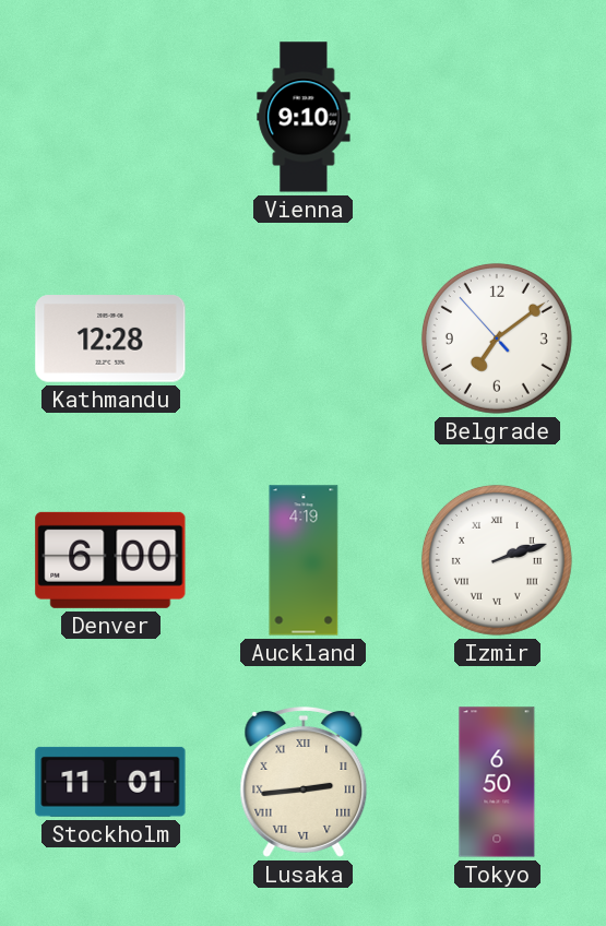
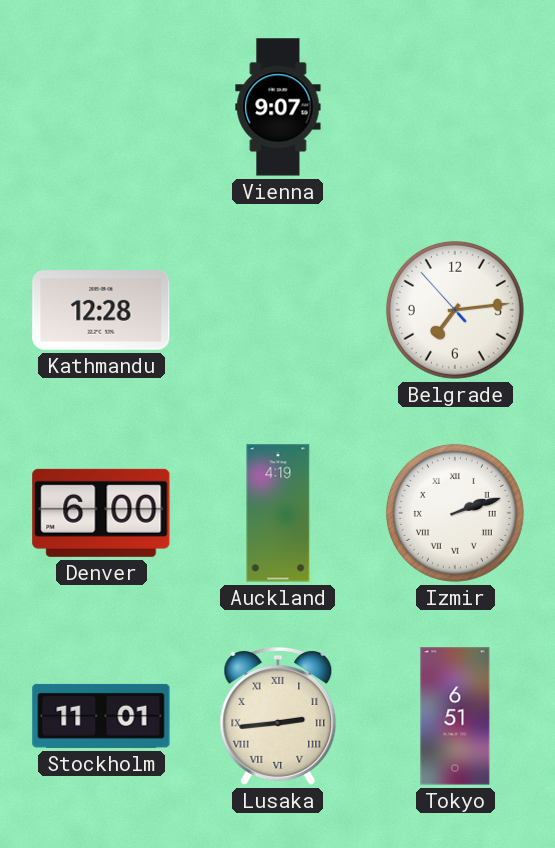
Vienna: 9:10 -> 9:07 (278, 107)
Belgrade: 7:08 -> 7:13 (455, 310)
Tokyo: 6:50 -> 6:51 (455, 716)
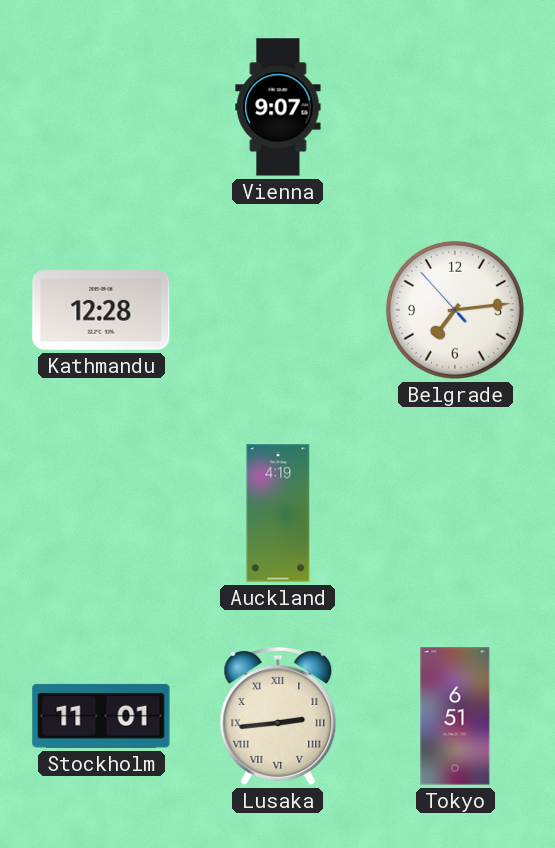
Denver: 6:00 -> none (101, 513)
Izmir: 2:12 -> none (455, 513)
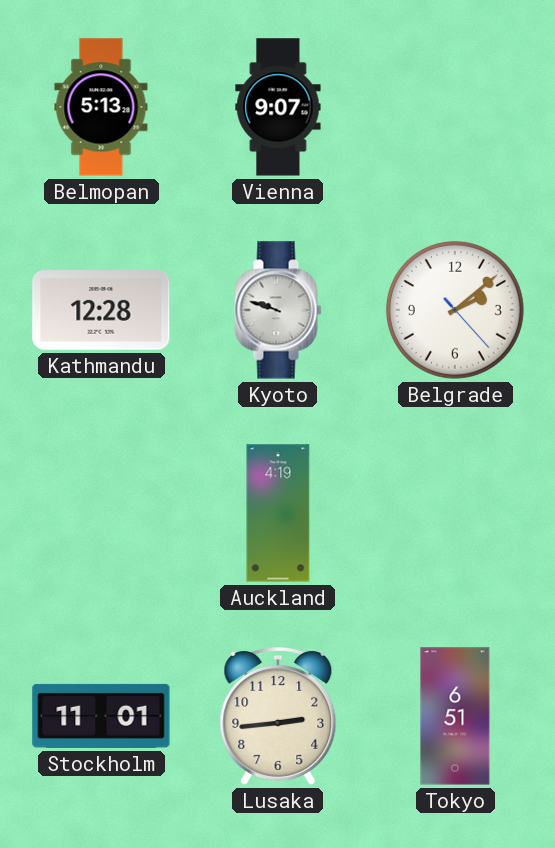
Belmopan: none -> 5:13 (101, 107)
Kyoto: none -> 9:48 (278, 310)
Belgrade: 7:13 -> 2:08 (455, 310)
Lusaka numerals: Roman -> Arabic (278, 716)
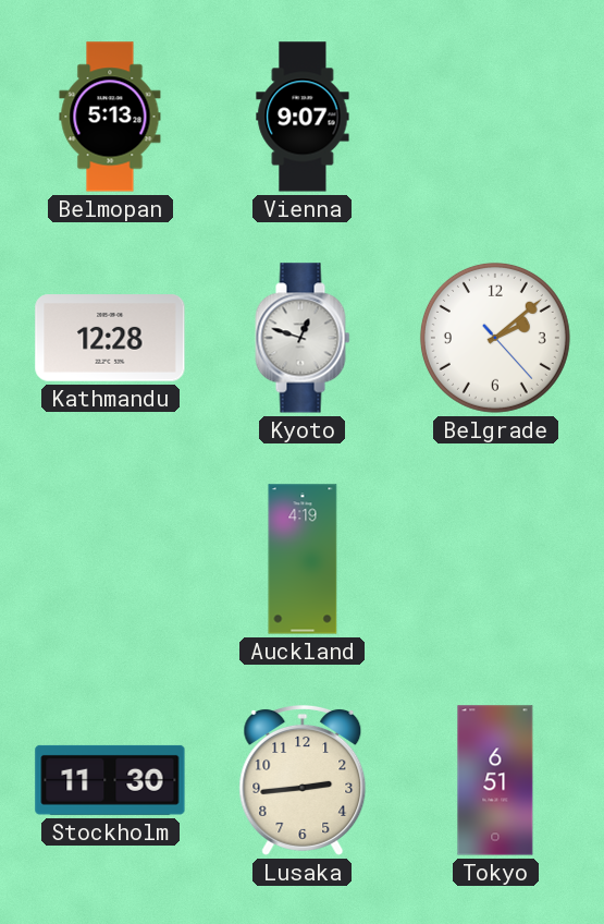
Kyoto: 9:48 -> 12:48 (303, 338)
Stockholm: 11:01 -> 11:30 (110, 780)
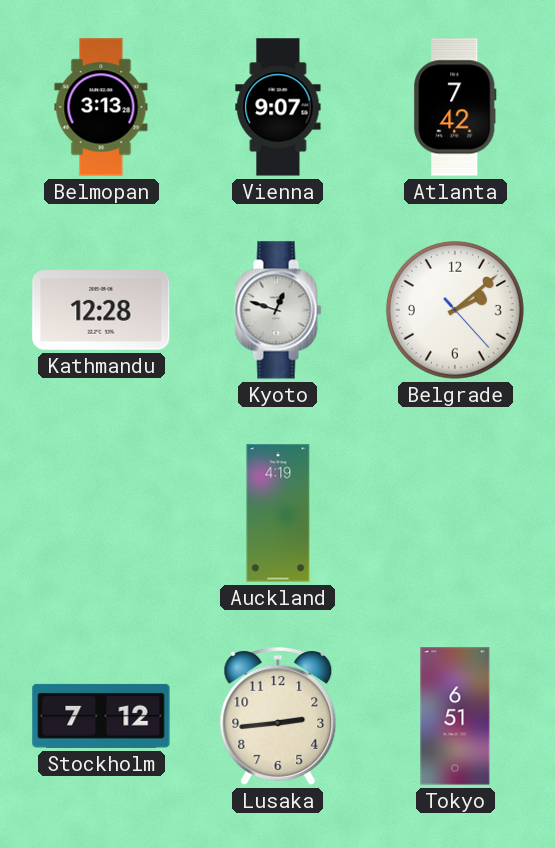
Belmopan: 5:13 -> 3:13 (101, 107)
Atlanta: none -> 7:42 (455, 107)
Stockholm: 11:30 -> 7:12 (101, 716)
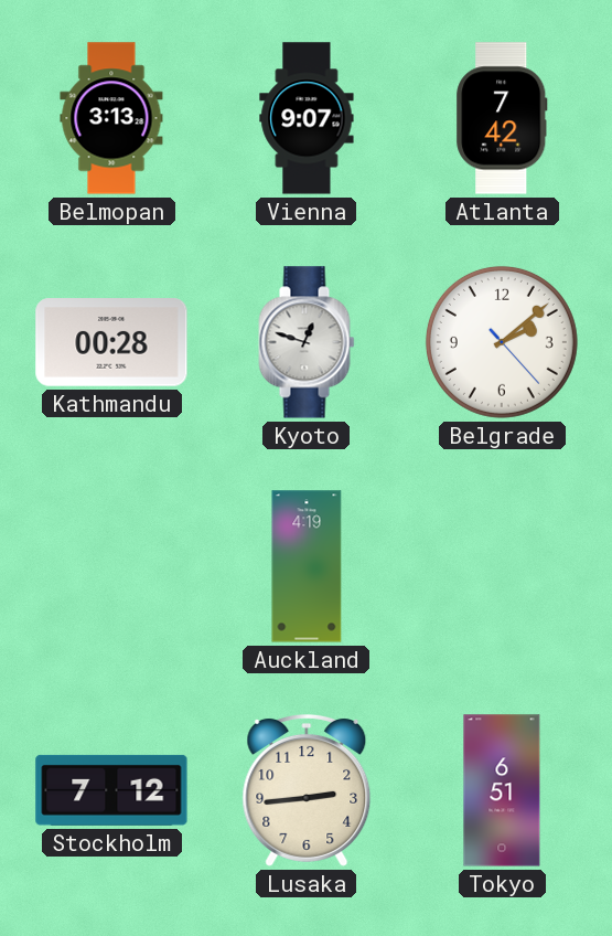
Kathmandu: 12:28 -> 00:28 (111, 342)
